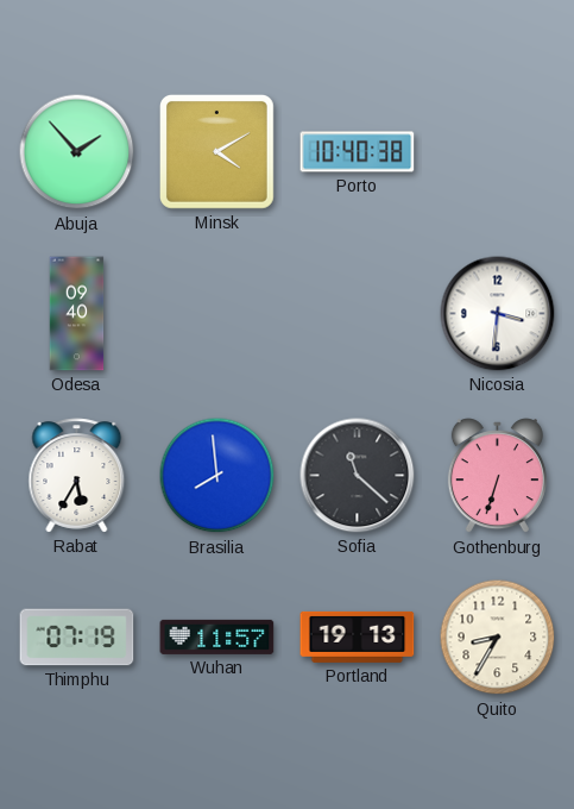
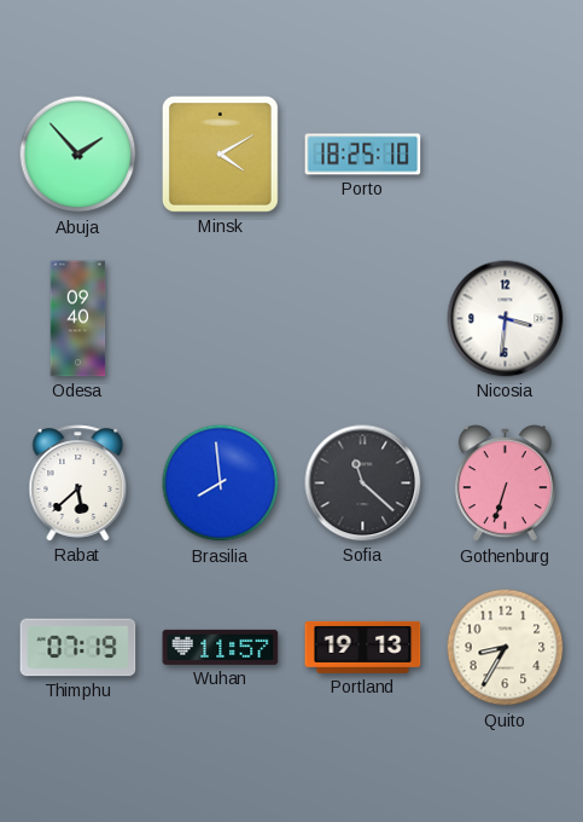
Porto: 10:40 -> 18:25 (363, 155)
Rabat: 5:35 -> 5:38 (78, 484)
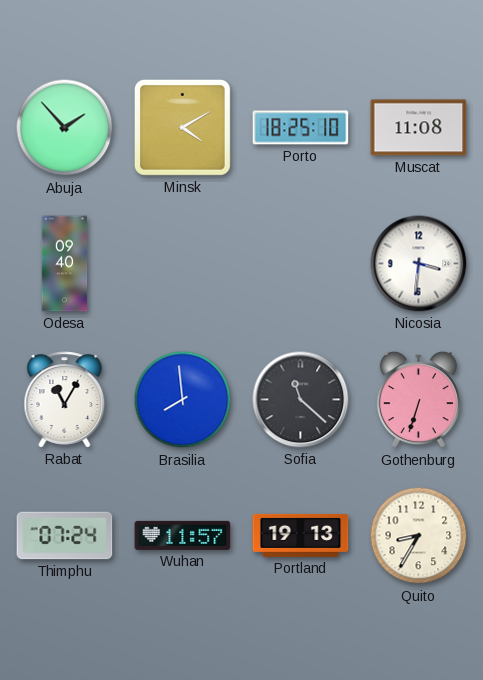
Muscat: none -> 11:08 (419, 128)
Rabat: 5:38 -> 11:05 (65, 400)
Thimphu: 07:19 -> 07:24 (65, 536)
